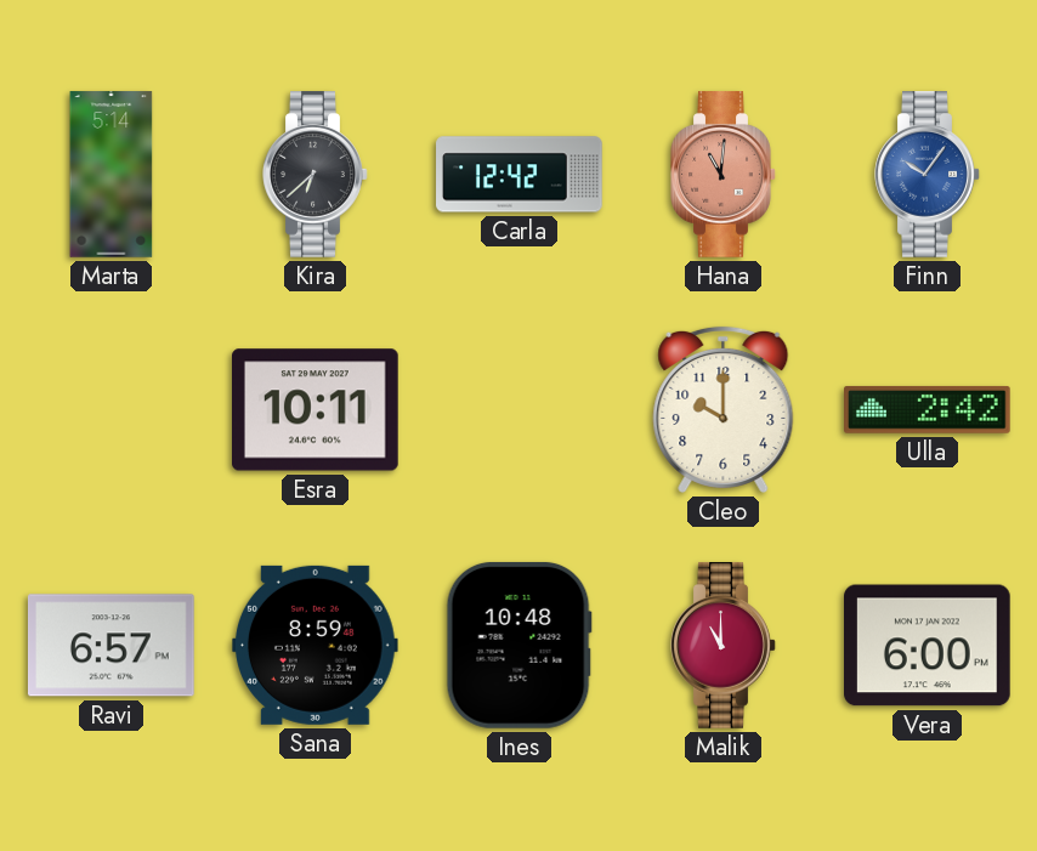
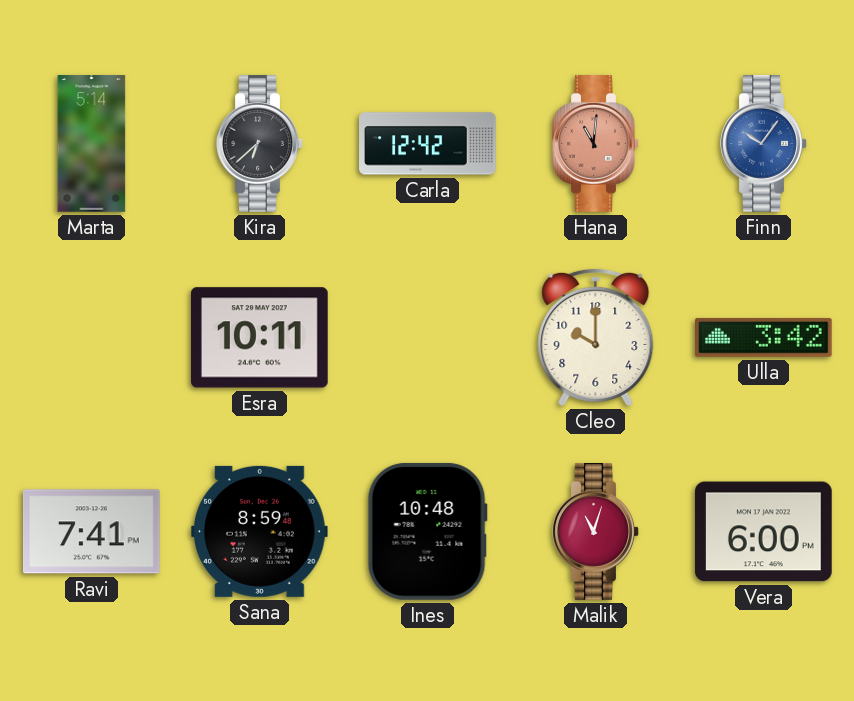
Ulla: 2:42 -> 3:42 (764, 337)
Ravi: 6:57 -> 7:41 (91, 532)
Malik: 11:00 -> 11:03 (596, 532)
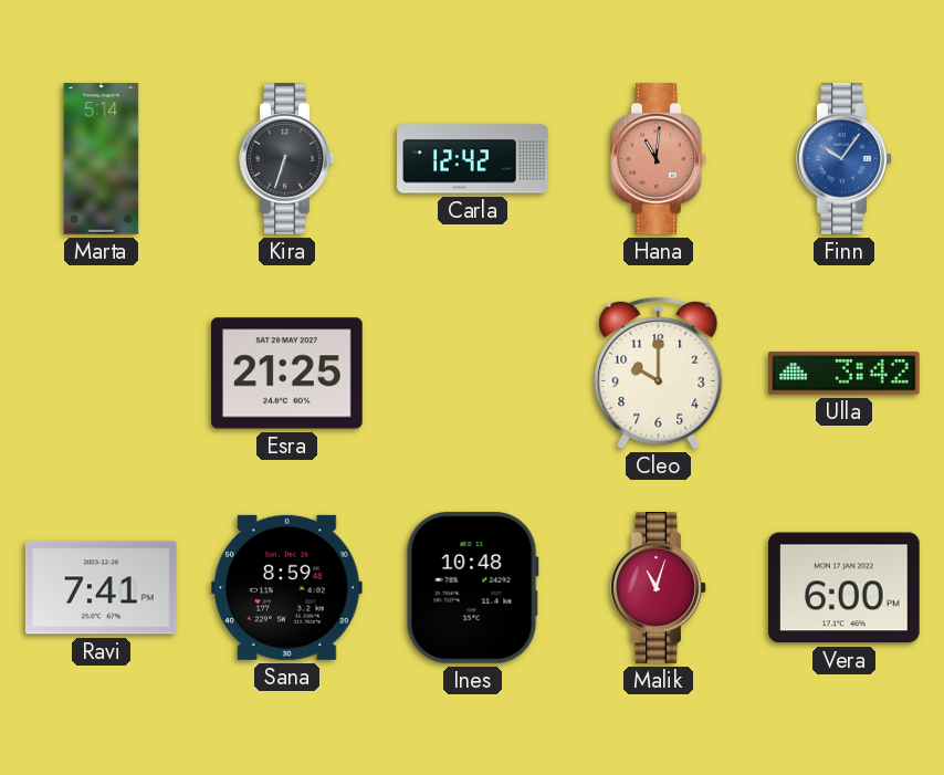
Kira: 6:38 -> 6:33 (287, 159)
Esra: 10:11 -> 21:25 (287, 374)
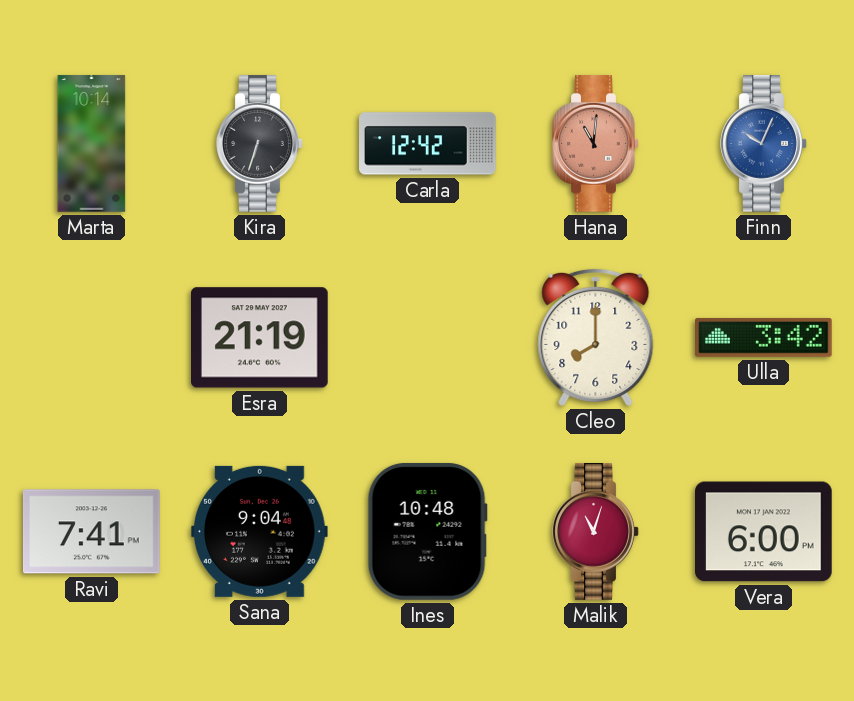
Marta: 5:14 -> 10:14 (92, 144)
Finn: 10:06 -> 10:04 (764, 144)
Esra: 21:25 -> 21:19 (260, 338)
Cleo: 10:00 -> 8:00 (596, 337)
Sana: 8:59 -> 9:04 (259, 531)
